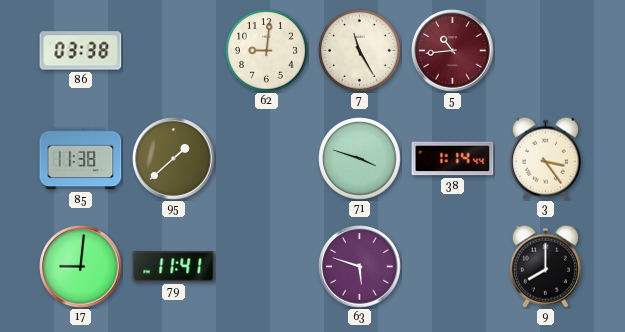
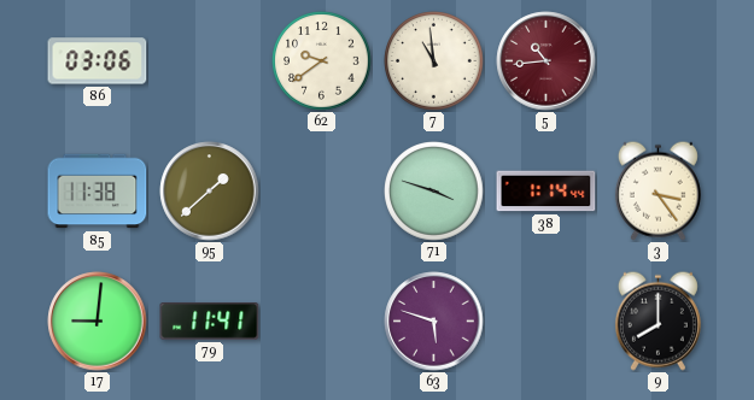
86: 03:38 -> 03:06 (98, 61)
62: 9:01 -> 9:39 (322, 61)
7: 11:25 -> 10:59 (434, 61)
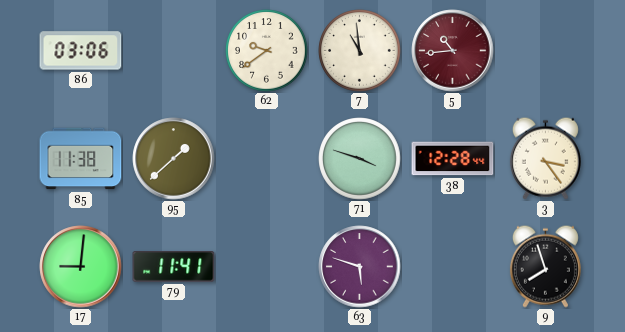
38: 1:14 -> 12:28 (453, 159)
9: 8:00 -> 7:57 (545, 266)
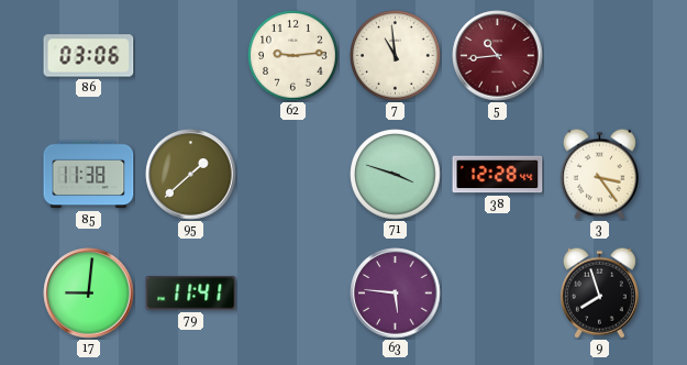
62: 9:39 -> 9:14 (293, 56)
63: 5:48 -> 5:46 (396, 294)
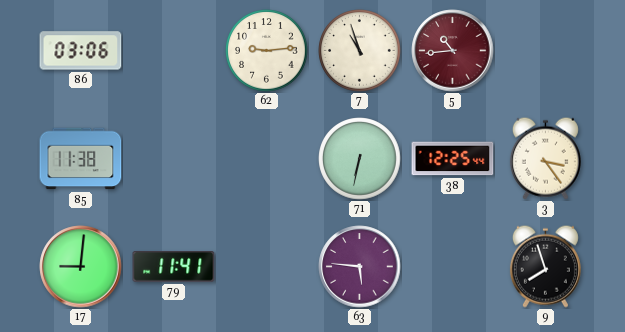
7: 10:59 -> 10:57 (360, 51)
95: 1:38 -> none (191, 175)
71: 3:48 -> 6:32 (360, 159)
38: 12:28 -> 12:25 (453, 159)
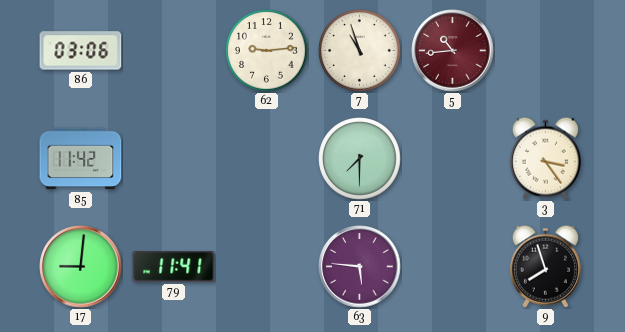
85: 11:38 -> 11:42 (81, 159)
71: 6:32 -> 7:30 (360, 159)
38: 12:25 -> none (453, 159)
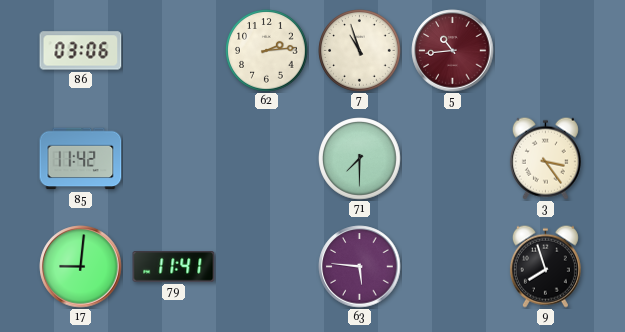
62: 9:14 -> 2:14 (267, 51)
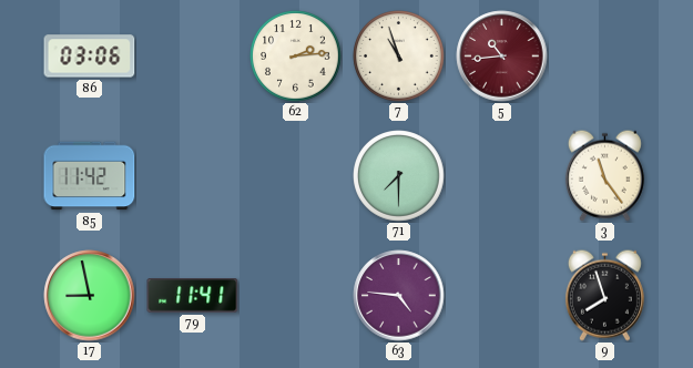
3: 3:24 -> 11:24 (604, 175)
17: 9:01 -> 8:58 (90, 296)
63: 5:46 -> 4:46 (399, 296)
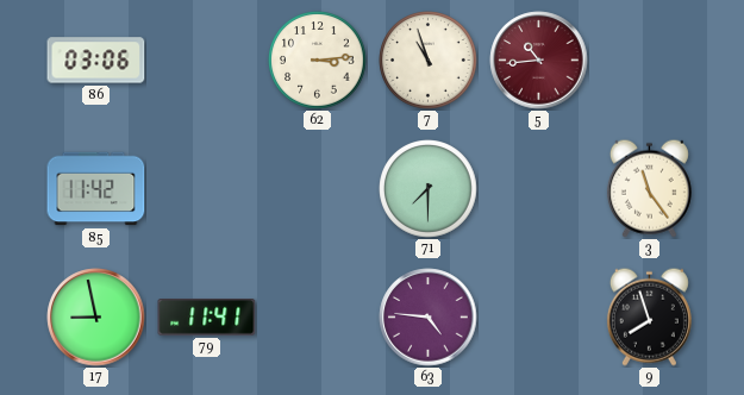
62: 2:14 -> 3:14 (318, 61)
